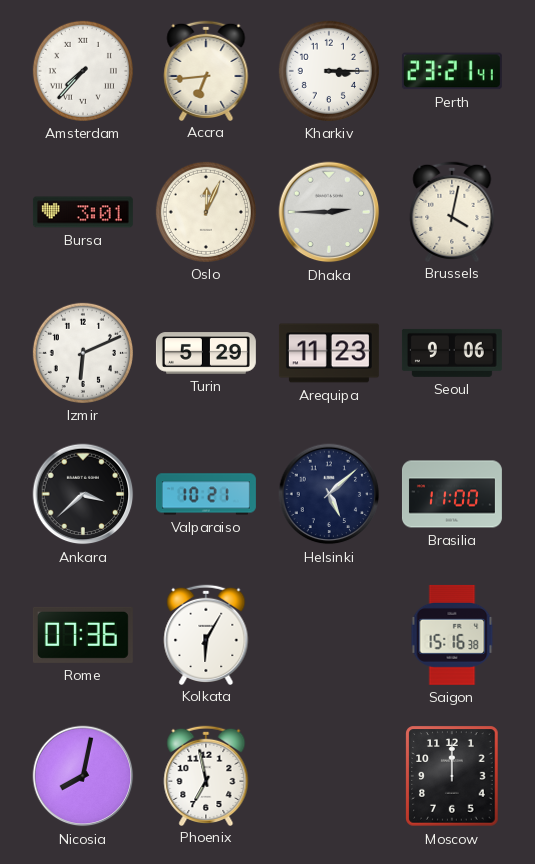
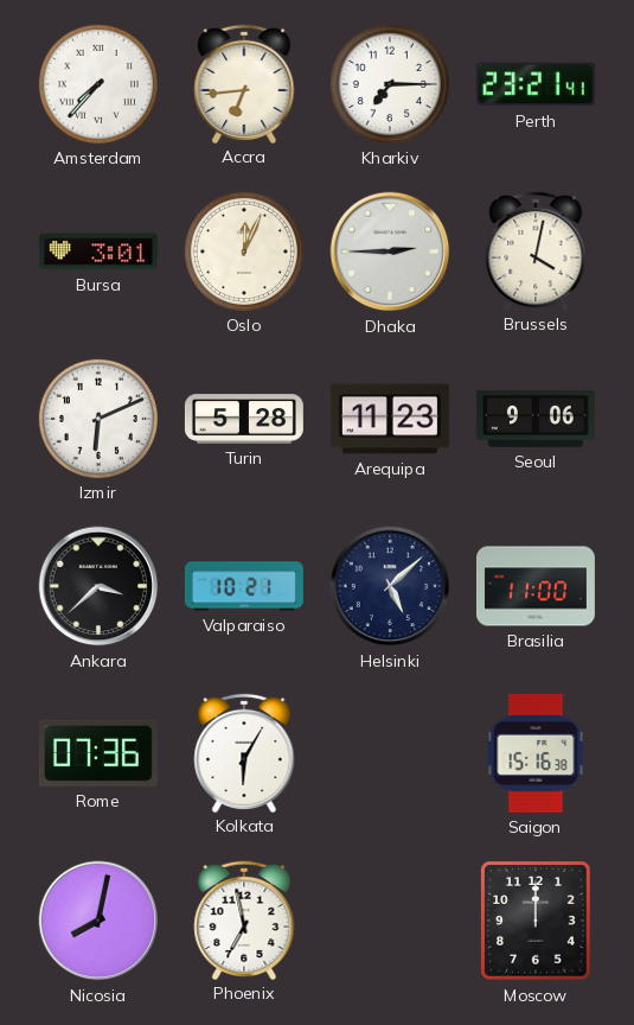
Kharkiv: 3:15 -> 7:15 (390, 84)
Turin: 5:29 -> 5:28 (244, 419)
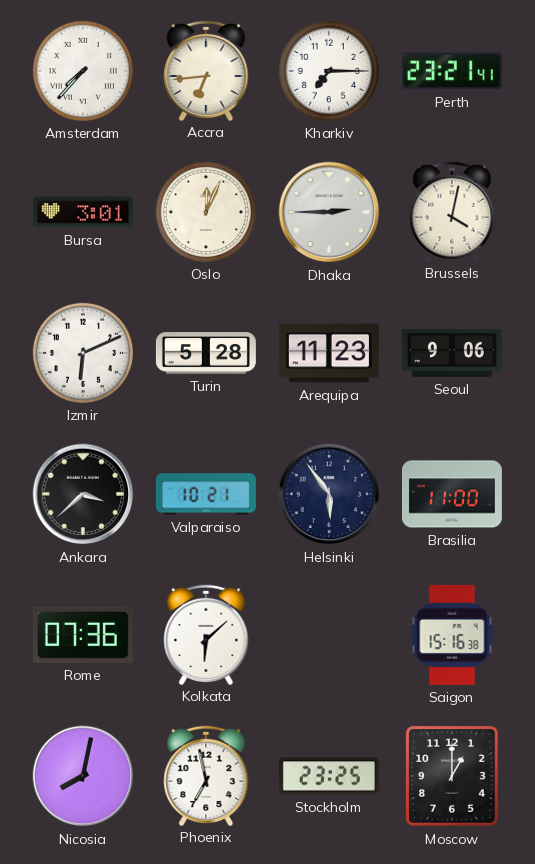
Helsinki: 5:08 -> 5:54 (329, 494)
Kolkata: 6:05 -> 6:08 (206, 634)
Stockholm: none -> 23:25 (329, 776)
Moscow: 12:00 -> 1:00 (452, 776)
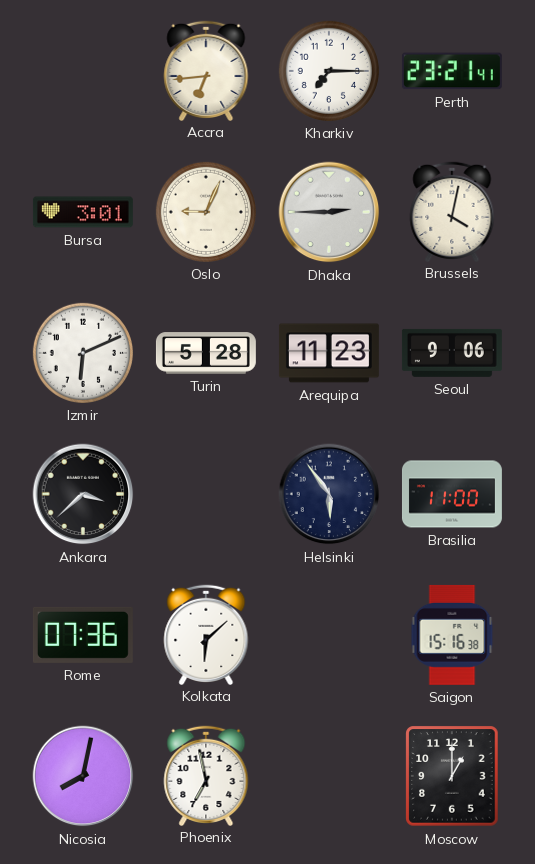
Amsterdam: 7:37 -> none (83, 71)
Oslo: 12:04 -> 9:04 (206, 212)
Valparaiso: 10:21 -> none (206, 494)
Stockholm: 23:25 -> none (329, 776)
